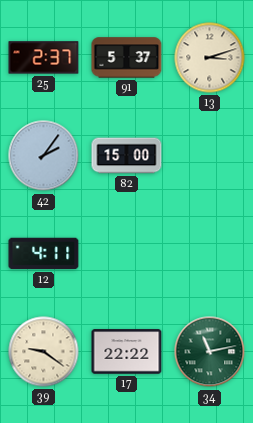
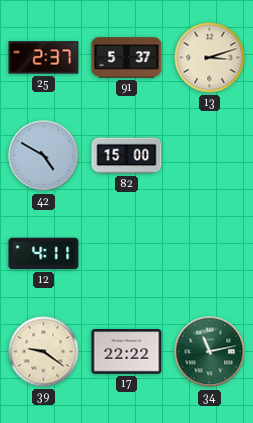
42: 2:06 -> 4:50 (44, 156)
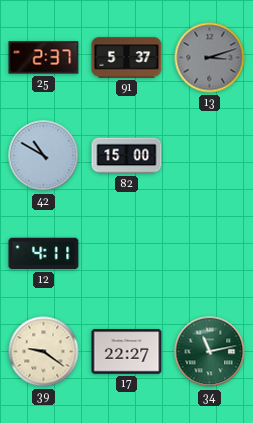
13 dial: cream -> grey (210, 58)
42: 4:50 -> 10:50 (44, 156)
17: 22:22 -> 22:27 (127, 352)
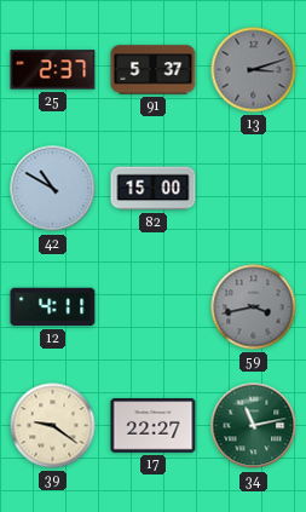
59: none -> 3:43 (254, 307)
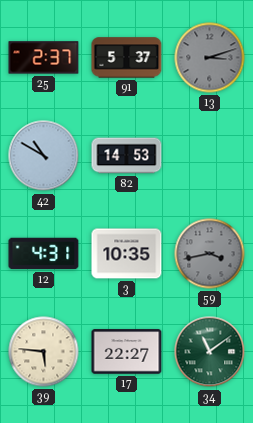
82: 15:00 -> 14:53 (127, 156)
12: 4:11 -> 4:31 (44, 254)
3: none -> 10:35 (127, 254)
39: 9:21 -> 5:46 (44, 352)
34: 11:13 -> 11:09 (210, 352)
